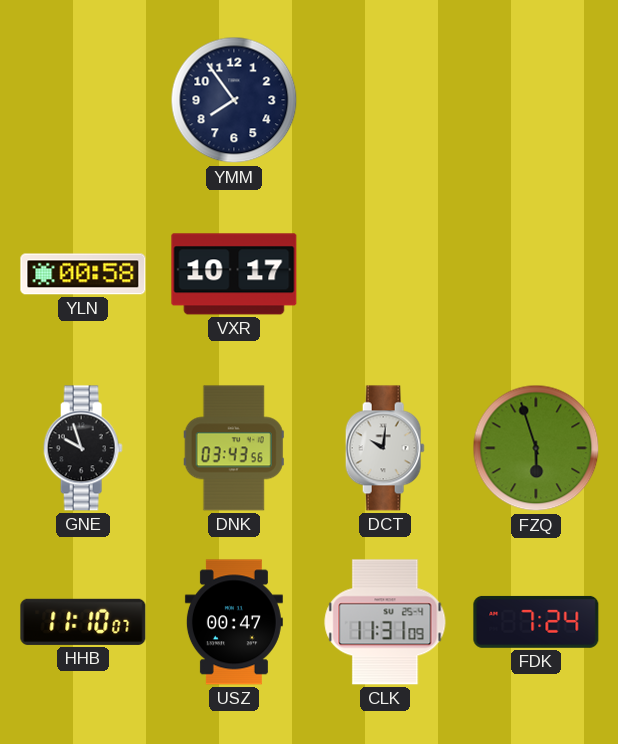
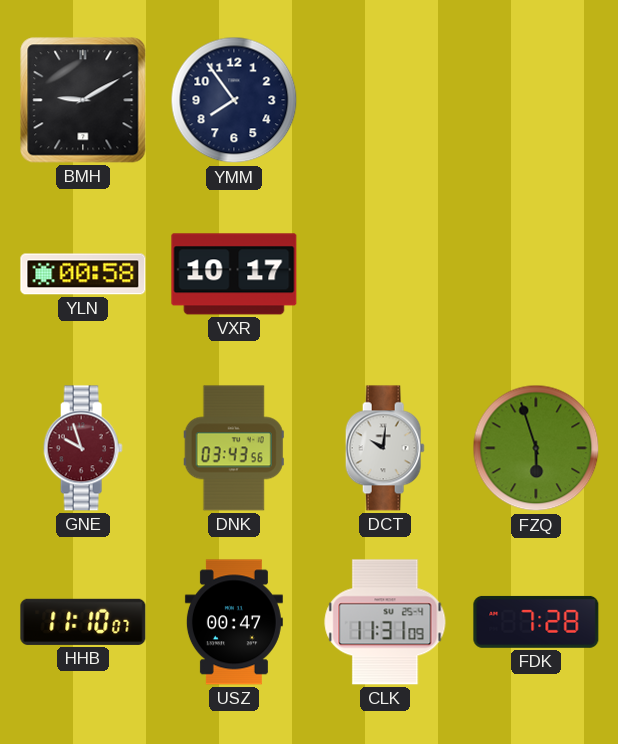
BMH: none -> 9:10 (83, 100)
GNE dial: black -> burgundy (83, 448)
FDK: 7:24 -> 7:28 (536, 622)
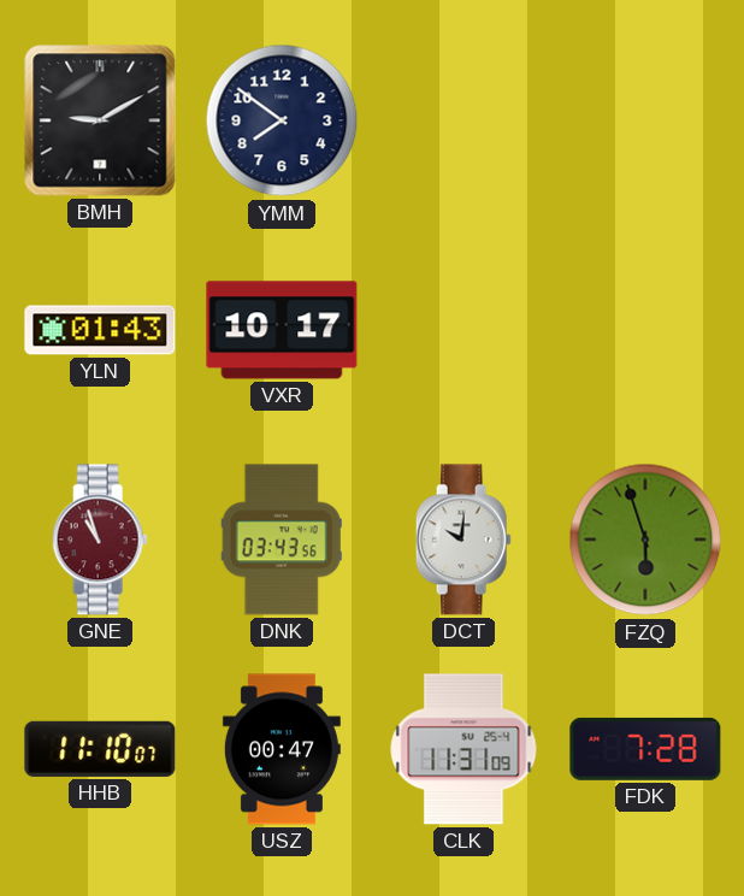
YMM: 7:54 -> 7:51 (282, 120)
YLN: 00:58 -> 01:43 (100, 330)
GNE: 9:57 -> 10:57 (100, 540)
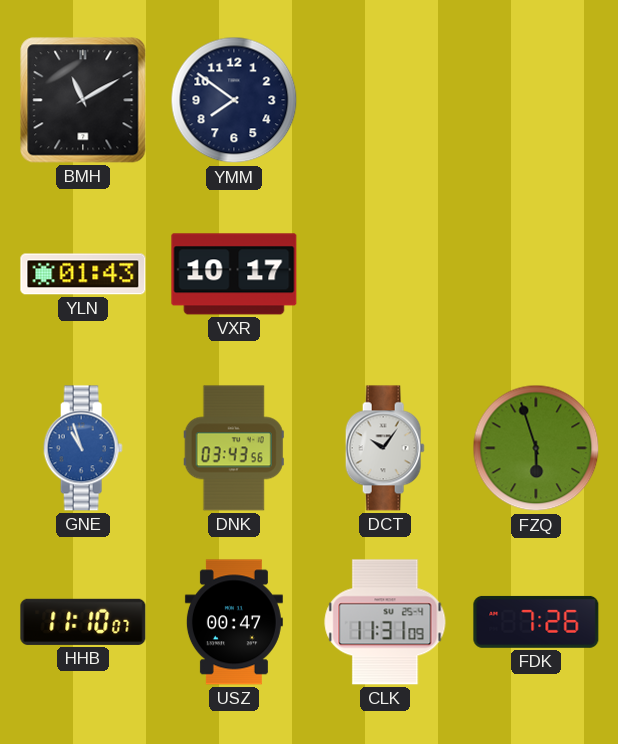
BMH: 9:10 -> 11:10 (83, 100)
GNE dial: burgundy -> blue (83, 448)
DCT: 10:01 -> 10:06 (385, 448)
FDK: 7:28 -> 7:26 (536, 622)
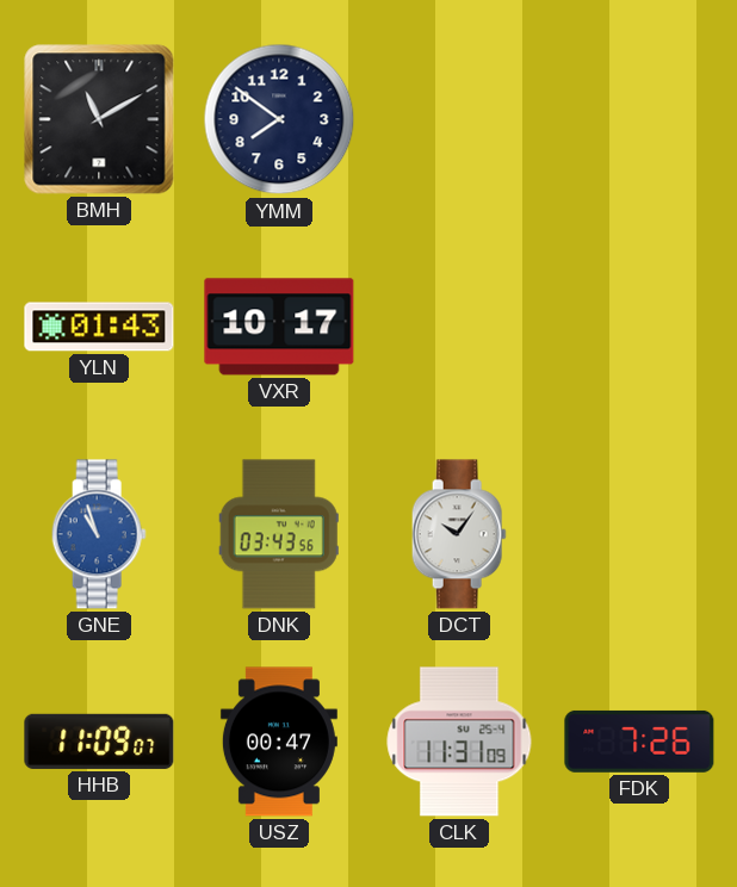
FZQ: 5:57 -> none (536, 448)
HHB: 11:10 -> 11:09 (99, 742)
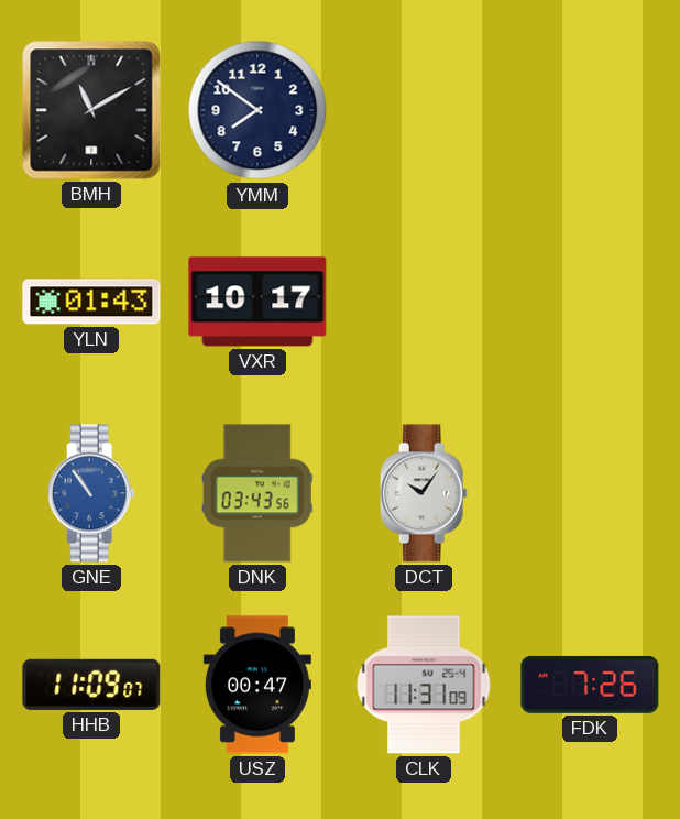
GNE: 10:57 -> 10:54 (91, 493)
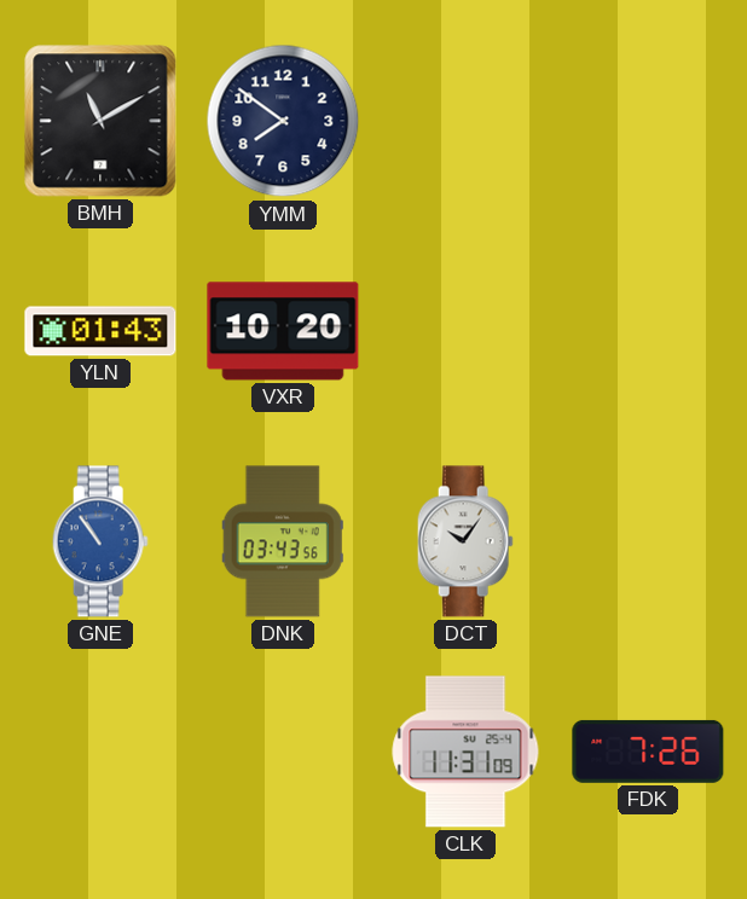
VXR: 10:17 -> 10:20 (283, 331)
HHB: 11:09 -> none (91, 685)
USZ: 00:47 -> none (257, 685)
